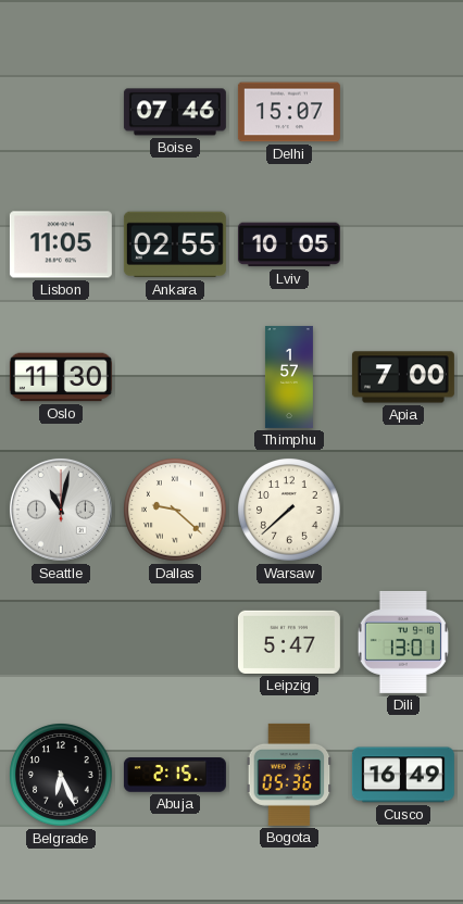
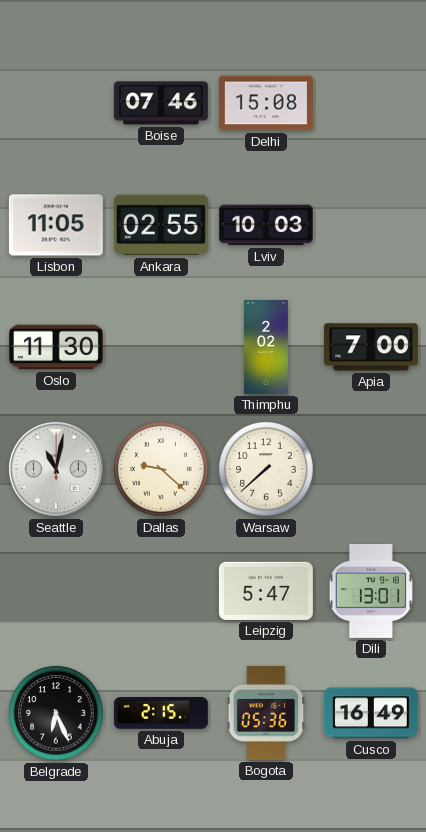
Delhi: 15:07 -> 15:08 (266, 103)
Lviv: 10:05 -> 10:03 (266, 225)
Thimphu: 1:57 -> 2:02 (266, 347)
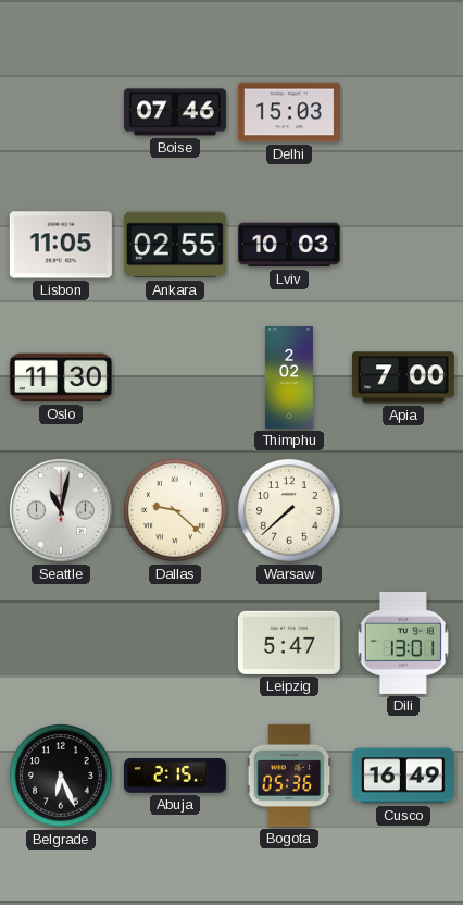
Delhi: 15:08 -> 15:03 (289, 112)
